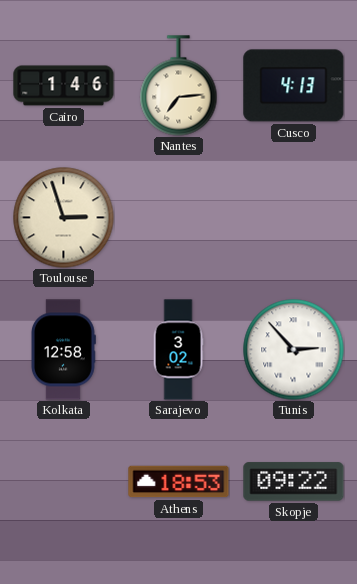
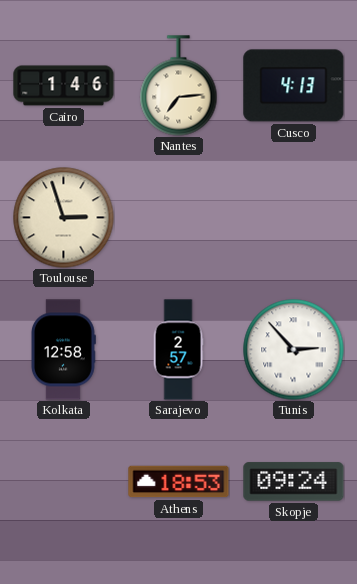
Sarajevo: 3:02 -> 2:57 (178, 350)
Skopje: 09:22 -> 09:24 (294, 482)
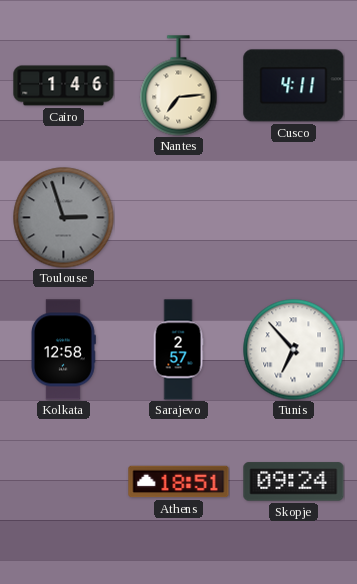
Cusco: 4:13 -> 4:11 (294, 86)
Toulouse dial: cream -> grey (64, 218)
Tunis: 2:53 -> 6:53 (294, 350)
Athens: 18:53 -> 18:51 (179, 482)
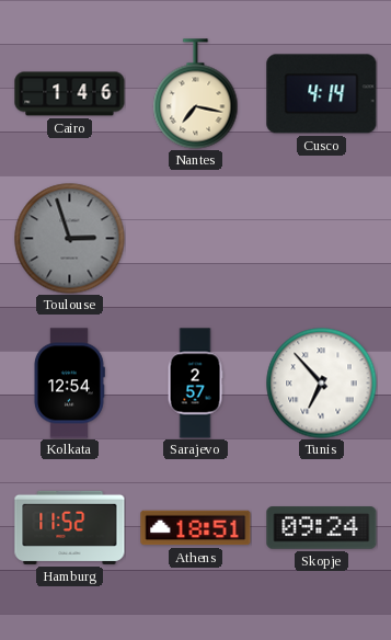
Nantes: 7:14 -> 7:17 (196, 94)
Cusco: 4:11 -> 4:14 (322, 94)
Kolkata: 12:58 -> 12:54 (69, 384)
Hamburg: none -> 11:52 (70, 527)
